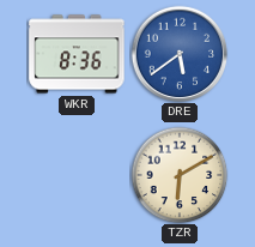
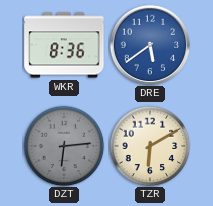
DZT: none -> 6:14 (64, 146)
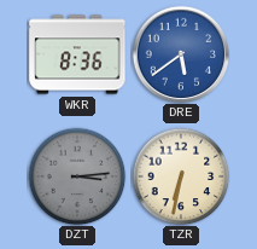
DZT: 6:14 -> 3:14 (77, 176)
TZR: 6:10 -> 6:32 (181, 176)
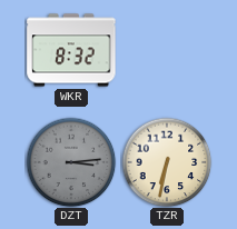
WKR: 8:36 -> 8:32 (71, 50)
DRE: 5:39 -> none (181, 54)
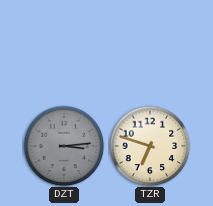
WKR: 8:32 -> none (71, 50)
TZR: 6:32 -> 6:48 (150, 146)
